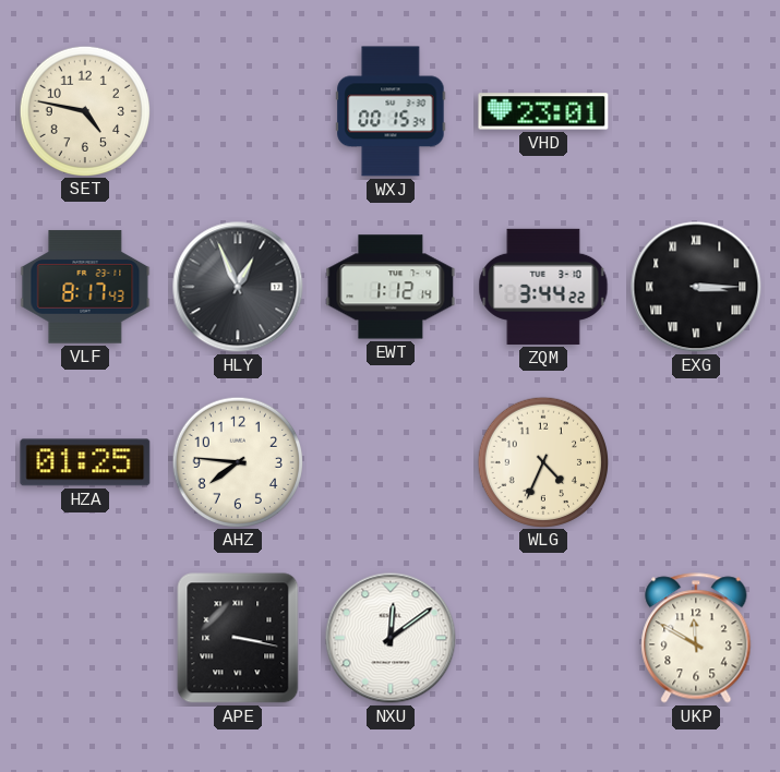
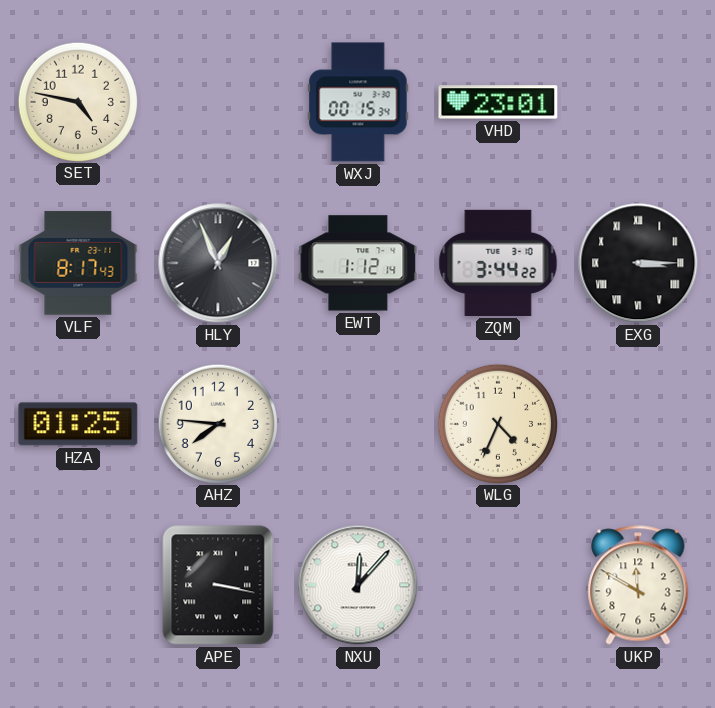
NXU: 12:09 -> 12:07 (358, 585)
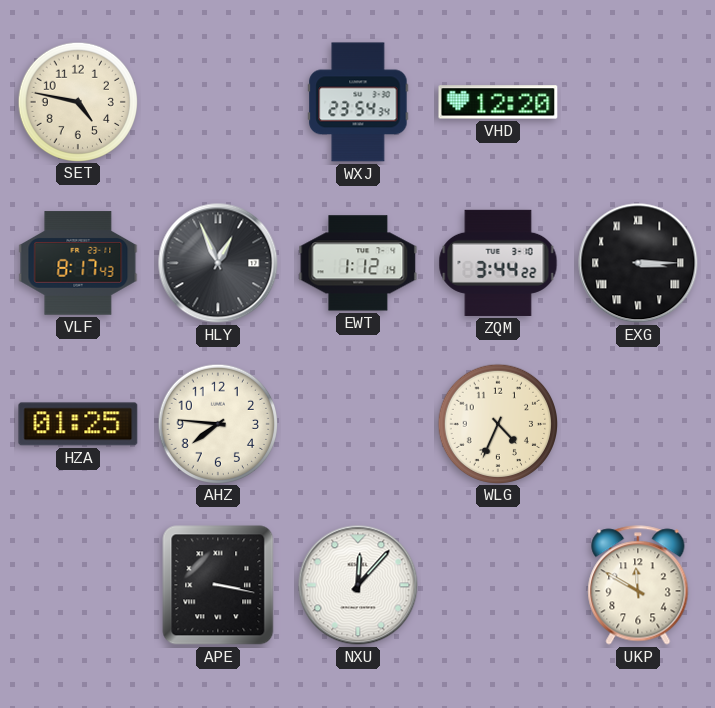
WXJ: 00:15 -> 23:54 (358, 102)
VHD: 23:01 -> 12:20 (498, 102)
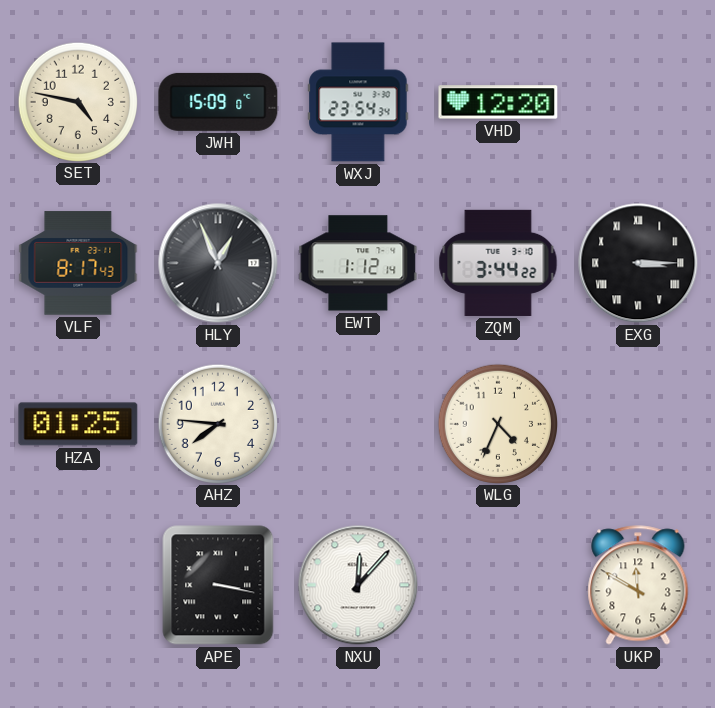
JWH: none -> 15:09 (218, 102)
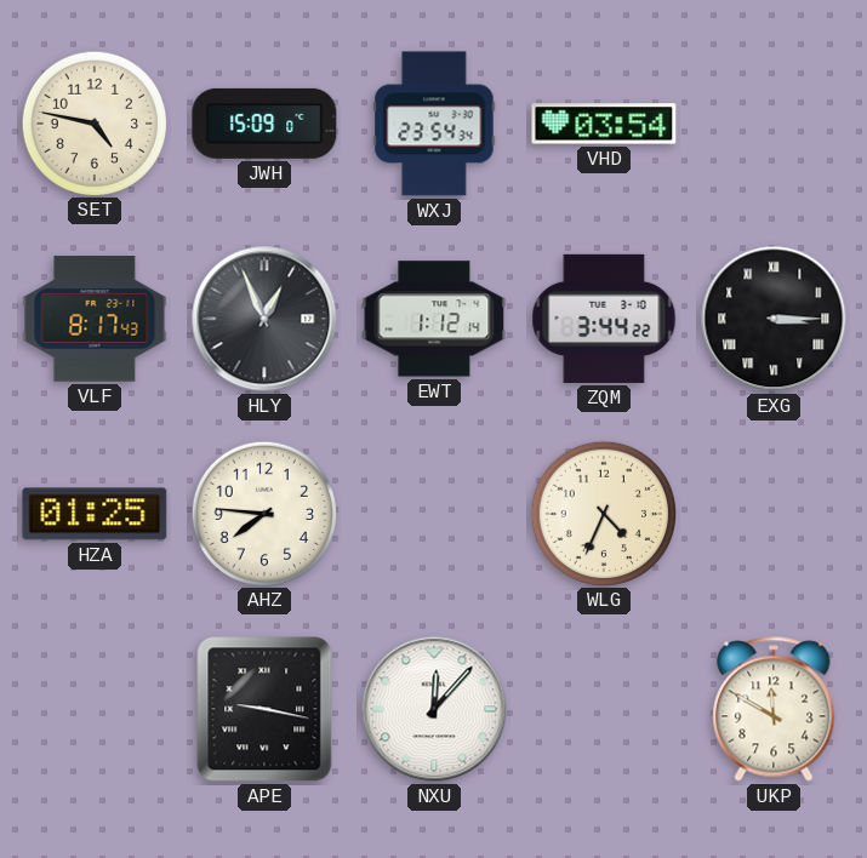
VHD: 12:20 -> 03:54 (604, 124)
APE: 3:17 -> 9:17 (264, 709)
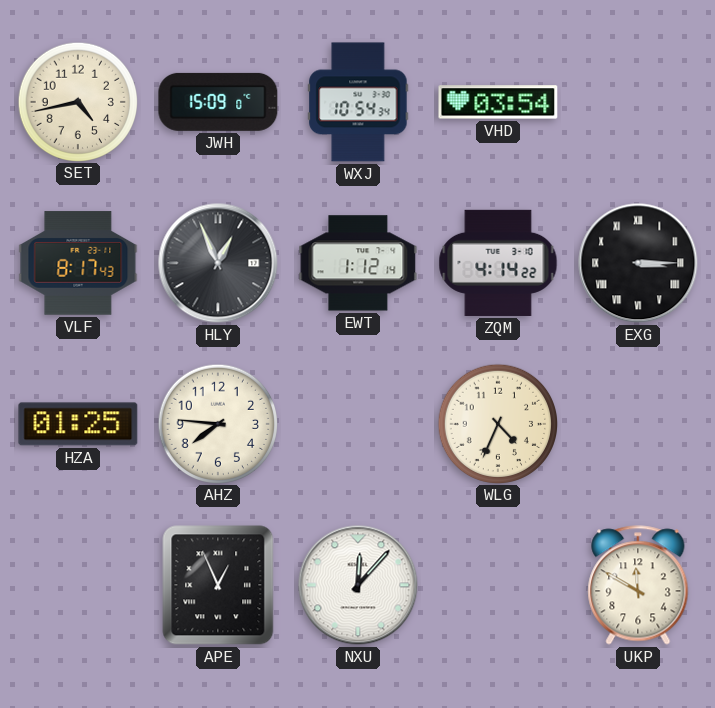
SET: 4:47 -> 4:43 (77, 101)
WXJ: 23:54 -> 10:54 (358, 102)
ZQM: 3:44 -> 4:14 (498, 263)
APE: 9:17 -> 12:56 (218, 585)
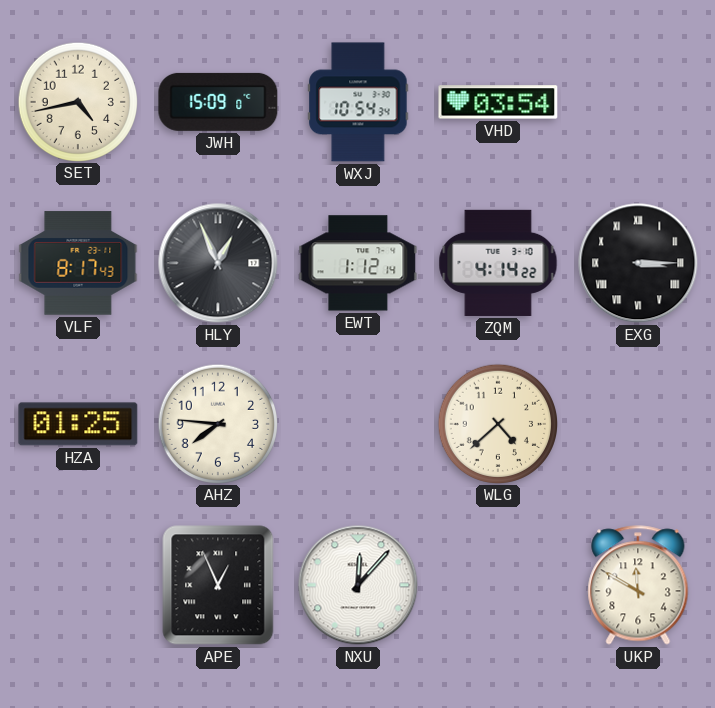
WLG: 4:34 -> 4:38 (497, 423)
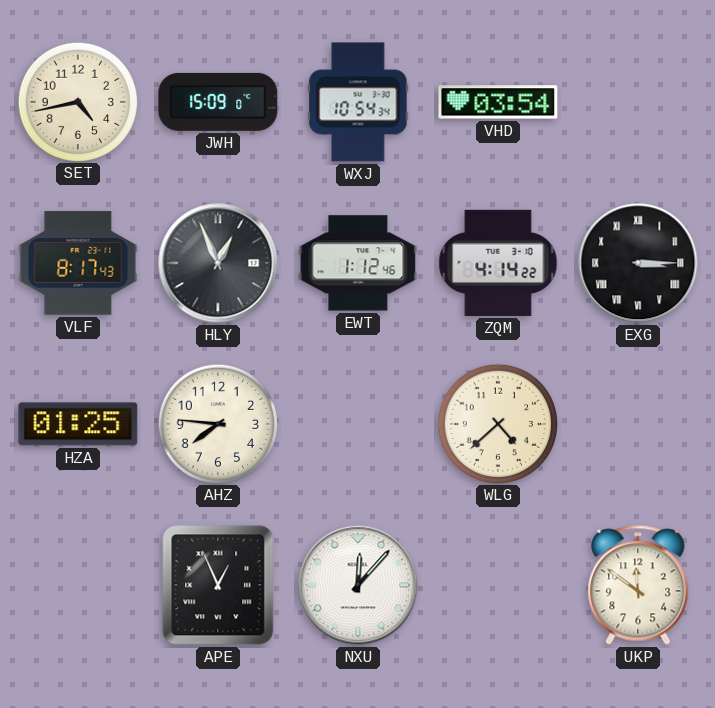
EWT: 1:12:14 -> 1:12:46 (358, 263)
UKP: 11:50 -> 11:51 (638, 585)
